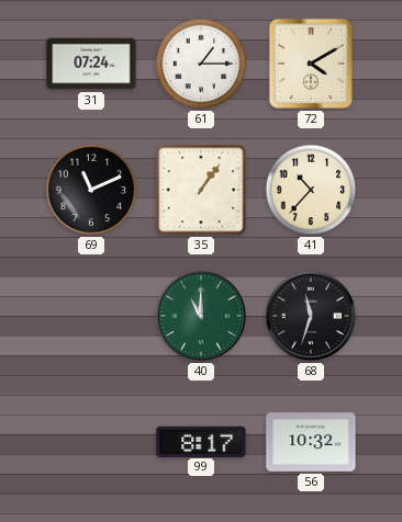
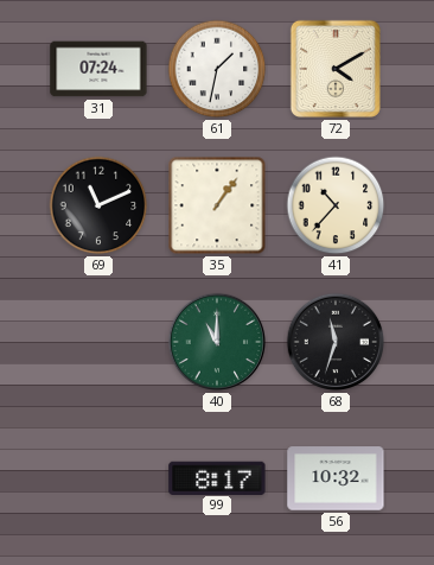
61: 1:15 -> 1:32 (217, 69)
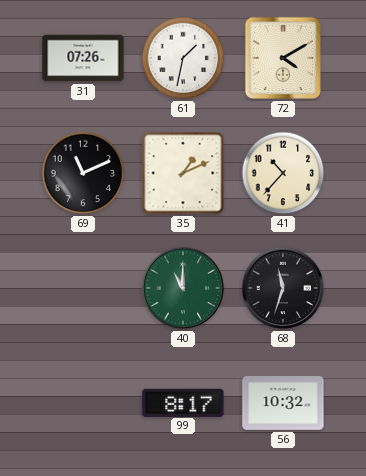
31: 07:24 -> 07:26 (83, 58)
35: 1:06 -> 1:11 (183, 173)
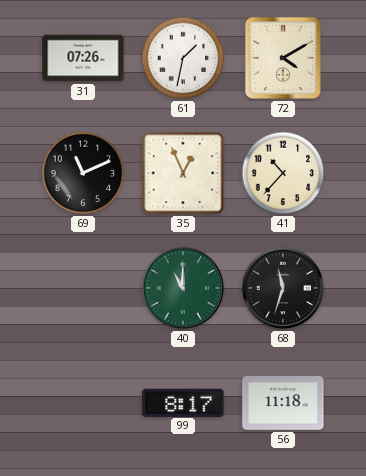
35: 1:11 -> 12:56 (183, 173)
56: 10:32 -> 11:18 (283, 403)
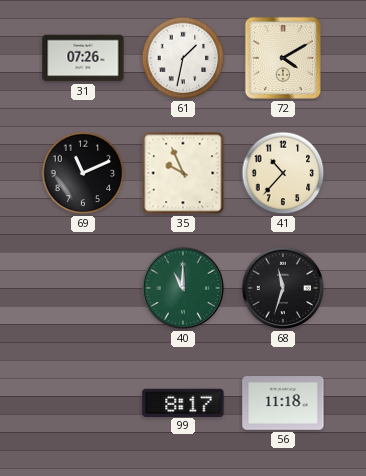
35: 12:56 -> 9:56 (183, 173)
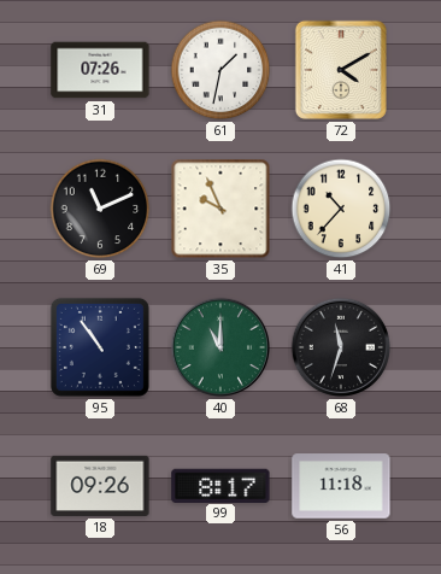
95: none -> 10:54 (100, 347)
18: none -> 09:26 (100, 486)
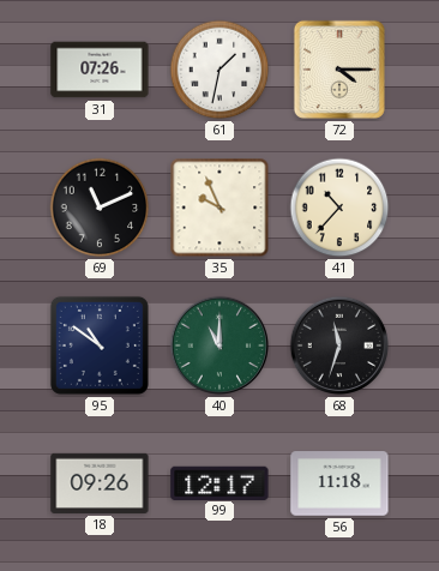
72: 4:10 -> 4:15 (339, 70)
95: 10:54 -> 10:51 (100, 345)
99: 8:17 -> 12:17 (220, 482)
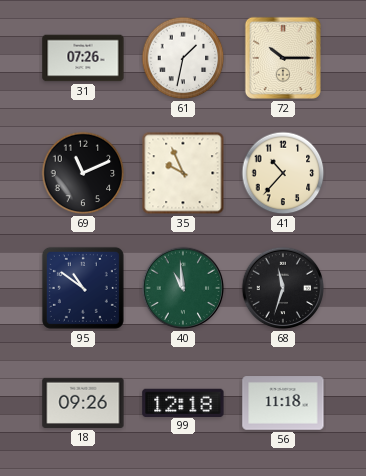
72: 4:15 -> 10:15 (283, 58)
40: 11:00 -> 10:59 (183, 288)
99: 12:17 -> 12:18 (183, 402)
